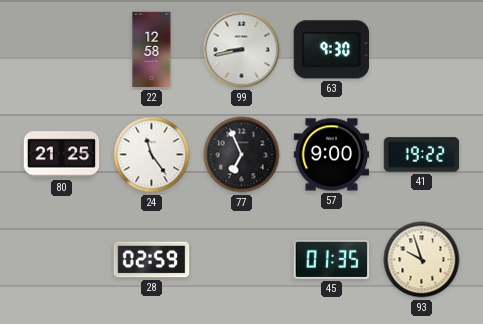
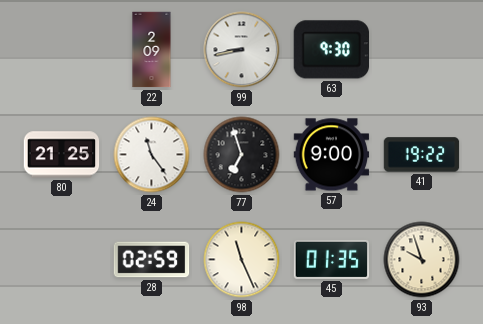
22: 12:58 -> 2:09 (152, 50)
77: 6:56 -> 6:57 (242, 155)
98: none -> 11:26 (242, 260)
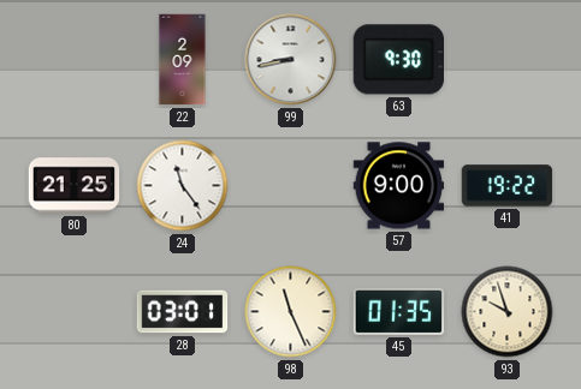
77: 6:57 -> none (242, 155)
28: 02:59 -> 03:01 (183, 312)
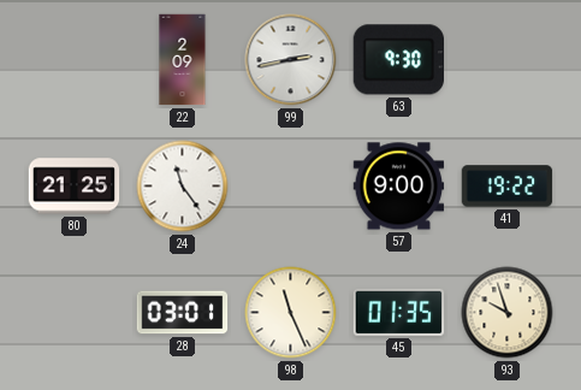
99: 8:43 -> 2:43 (291, 60)
